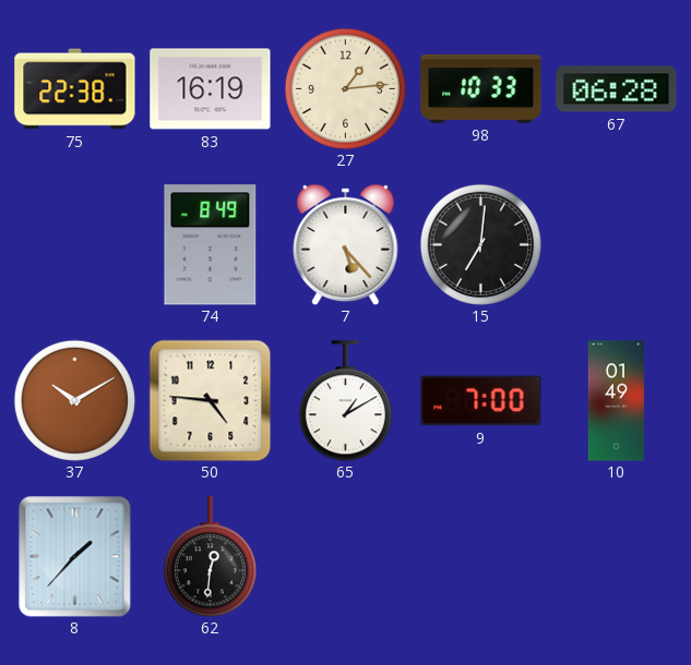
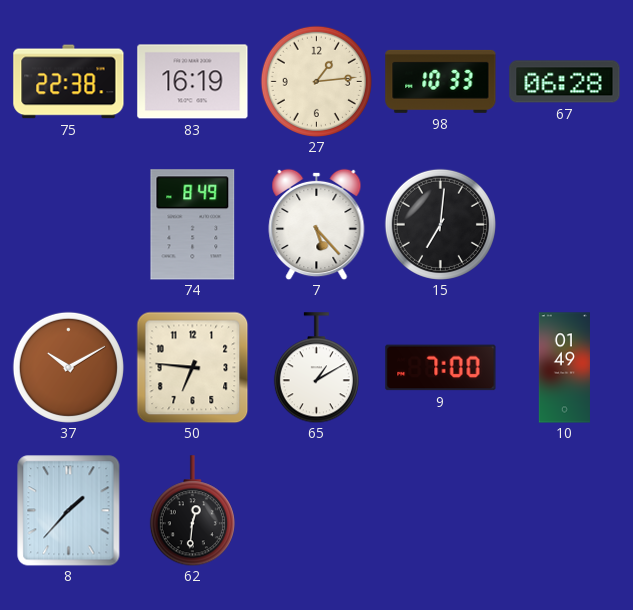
50: 4:46 -> 6:46 (192, 367)
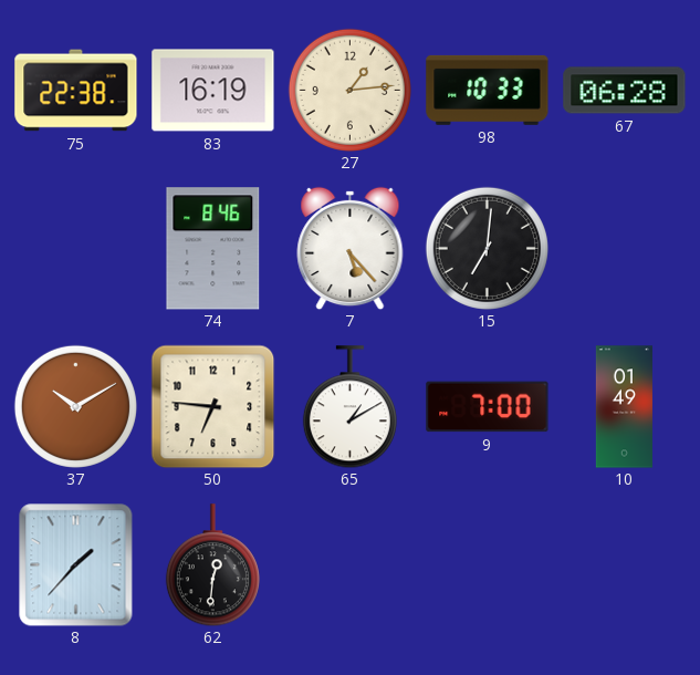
74: 8:49 -> 8:46 (213, 249)
